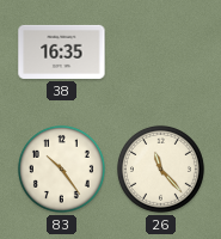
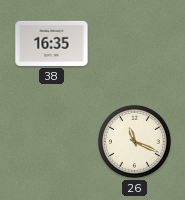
83: 10:24 -> none (61, 168)
26: 11:23 -> 11:19 (134, 141)
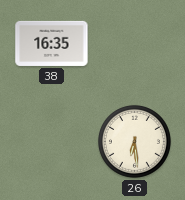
26: 11:19 -> 6:29 (134, 141)
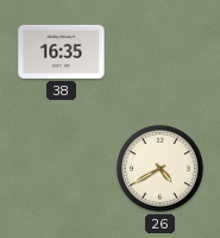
26: 6:29 -> 4:40 (159, 168)
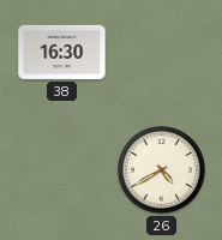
38: 16:35 -> 16:30 (62, 52)
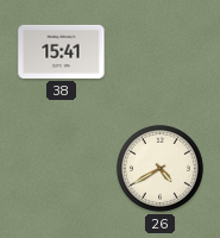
38: 16:30 -> 15:41 (62, 51)
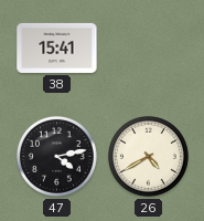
47: none -> 4:13 (56, 156)
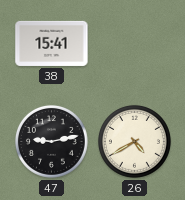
47: 4:13 -> 9:13 (51, 141)
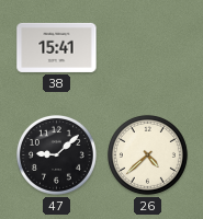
47: 9:13 -> 9:08 (56, 154)
26: 4:40 -> 4:38 (147, 154)
